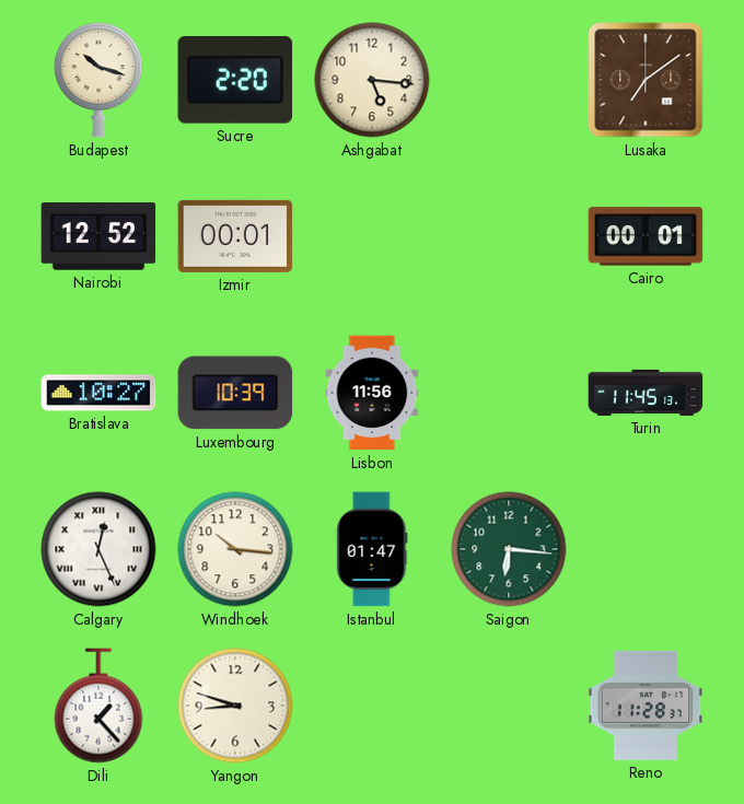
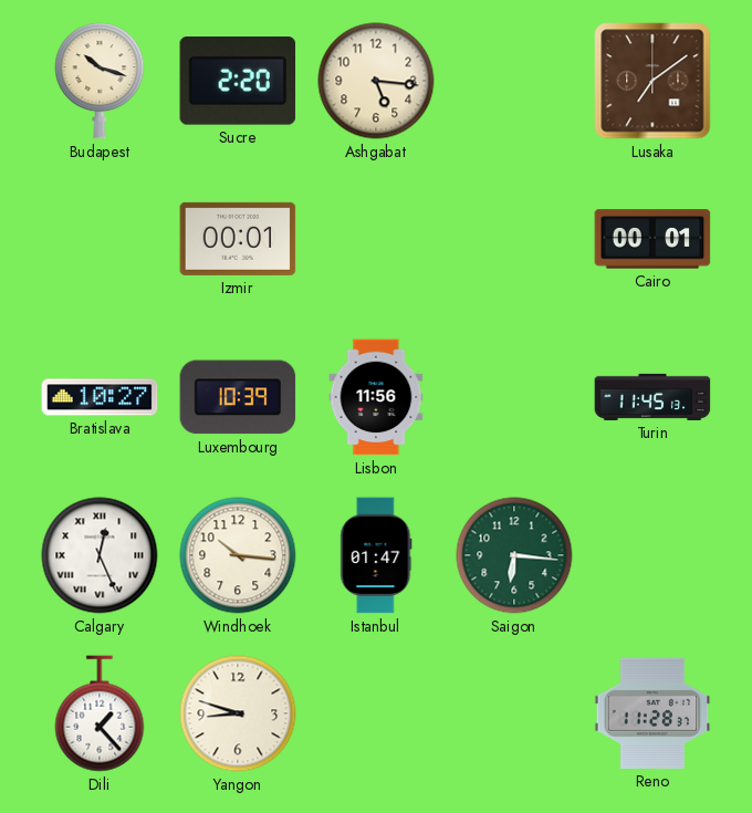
Nairobi: 12:52 -> none (98, 236)
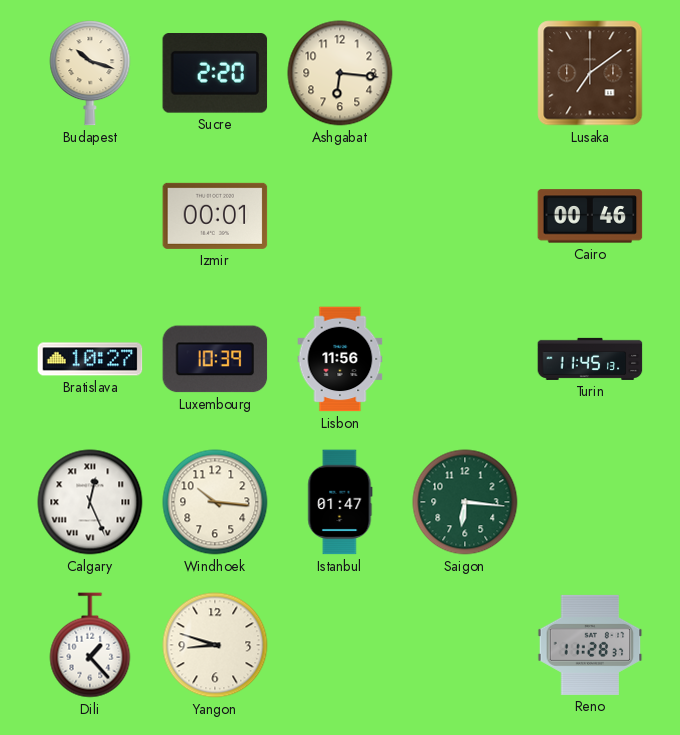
Ashgabat: 5:16 -> 6:16 (340, 73)
Cairo: 00:01 -> 00:46 (590, 216)
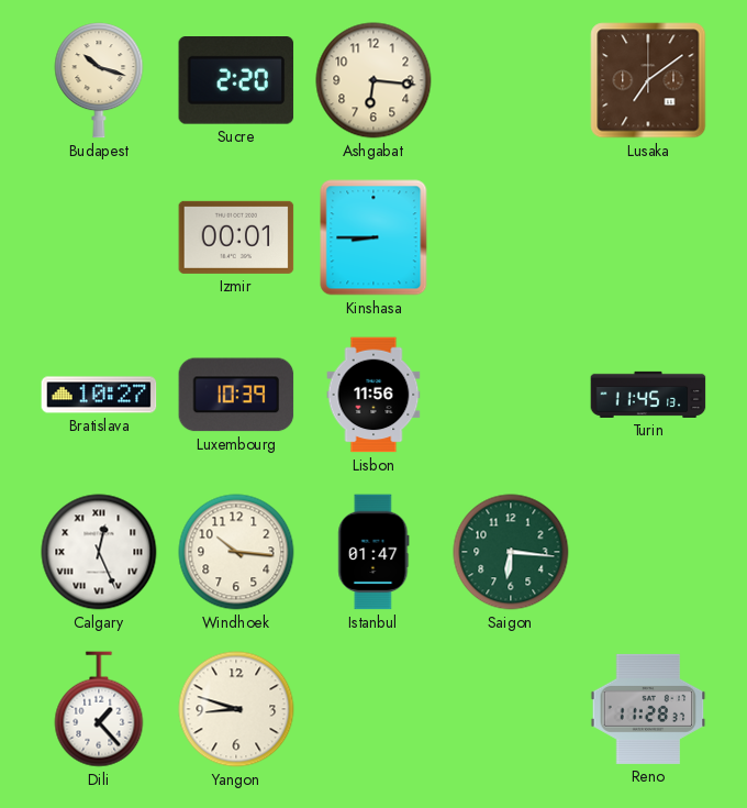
Kinshasa: none -> 8:45 (374, 237)
Cairo: 00:46 -> none (590, 216)
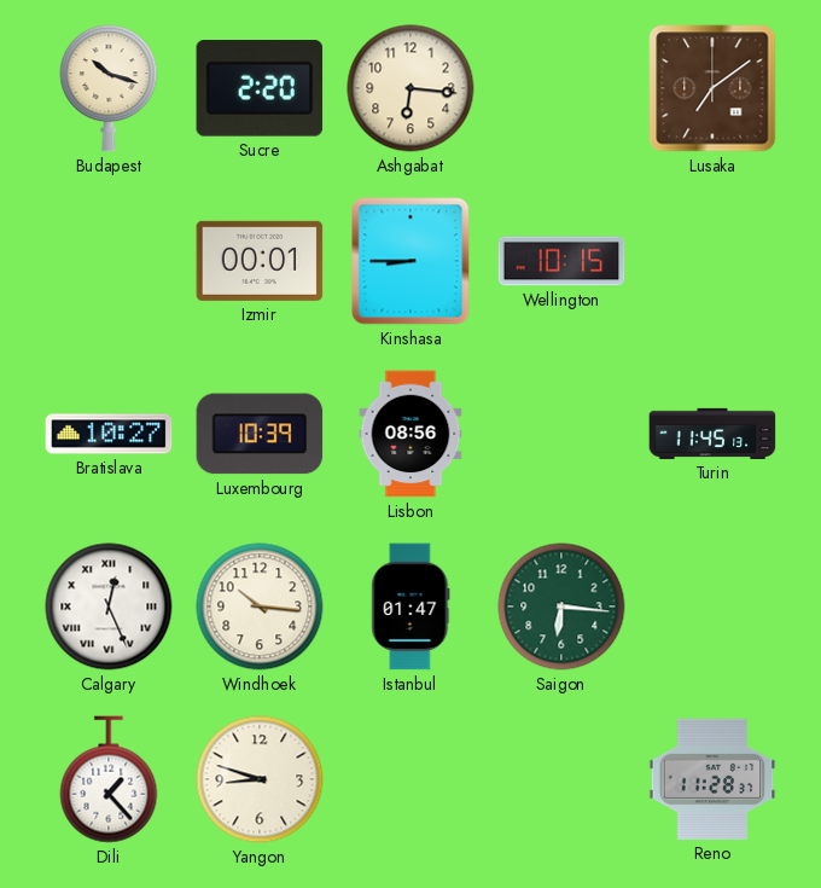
Wellington: none -> 10:15 (561, 261)
Lisbon: 11:56 -> 08:56 (410, 434)
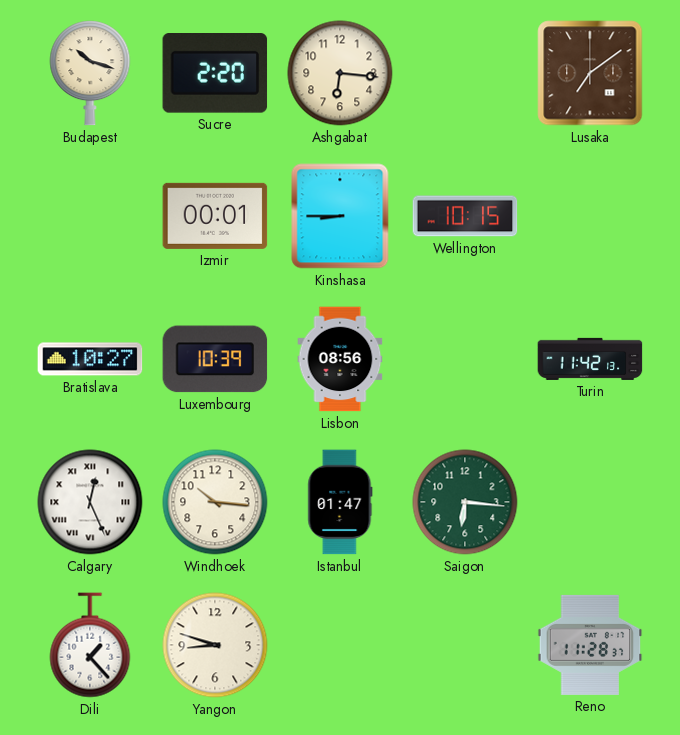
Turin: 11:45 -> 11:42 (590, 359)
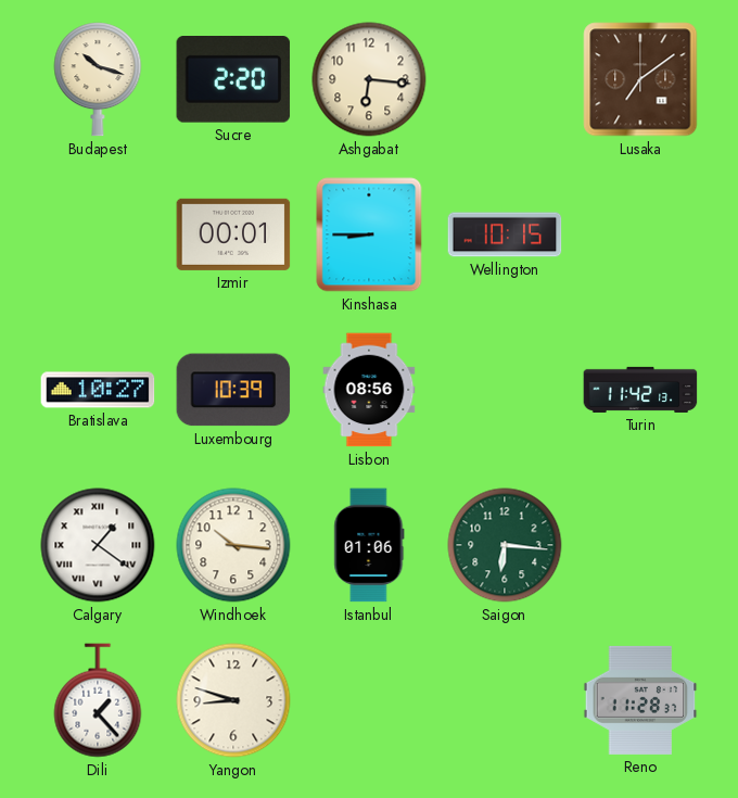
Calgary: 12:26 -> 1:21 (98, 545)
Istanbul: 01:47 -> 01:06 (369, 545)
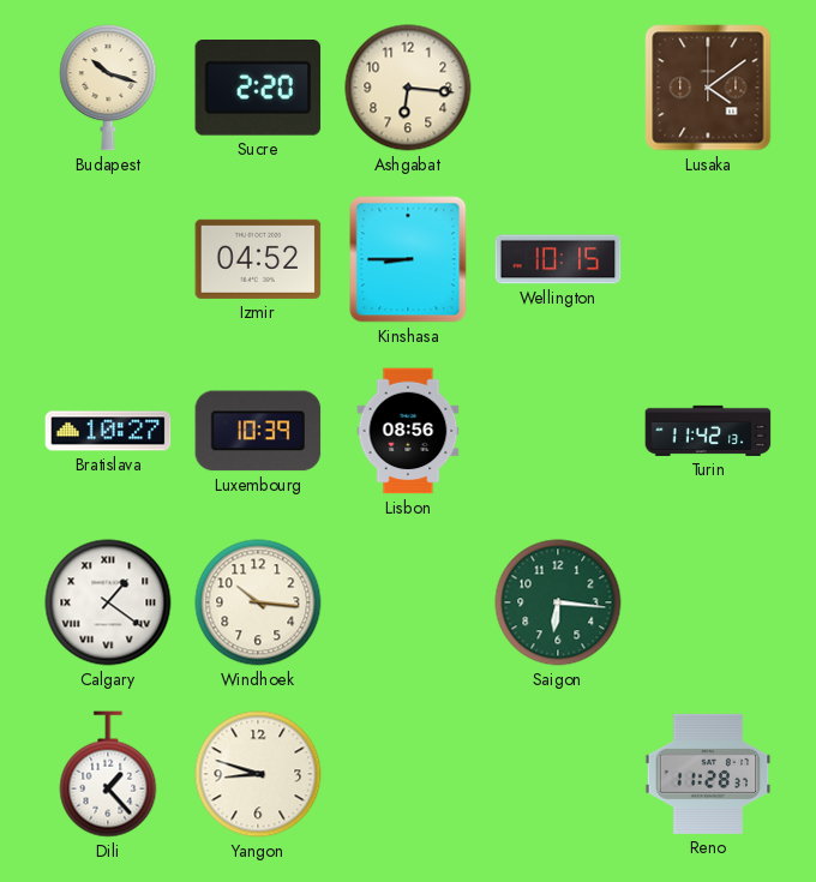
Lusaka: 7:09 -> 4:09 (708, 88)
Izmir: 00:01 -> 04:52 (258, 259)
Istanbul: 01:06 -> none (369, 545)
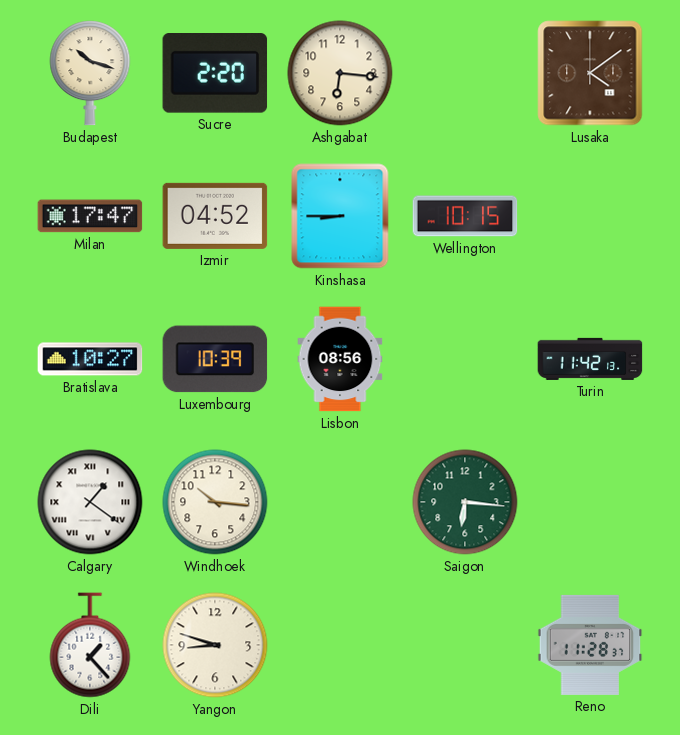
Milan: none -> 17:47 (90, 216)
